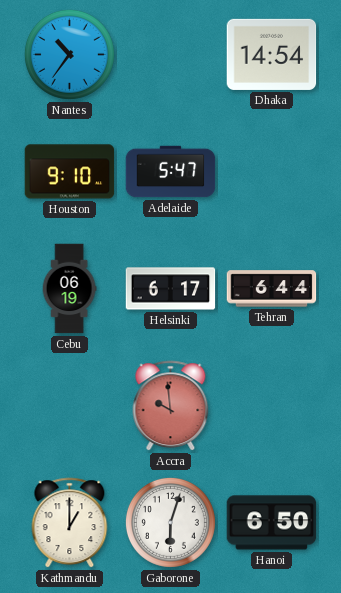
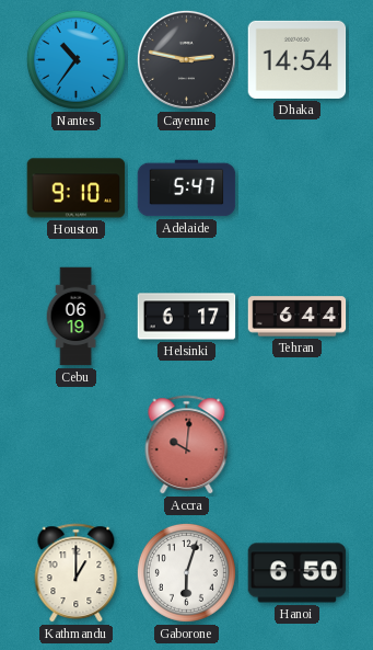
Cayenne: none -> 2:47 (186, 59)
Accra: 9:59 -> 10:01 (187, 445)
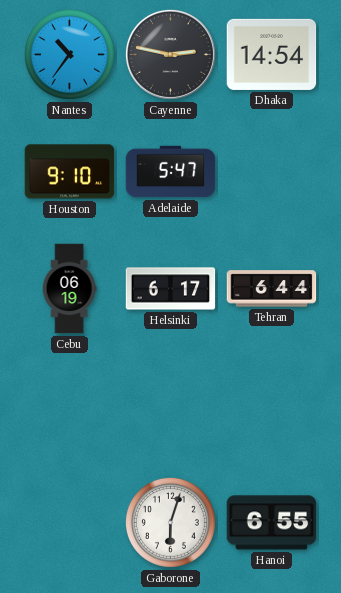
Accra: 10:01 -> none (187, 445)
Kathmandu: 1:00 -> none (77, 573)
Hanoi: 6:50 -> 6:55 (272, 523)
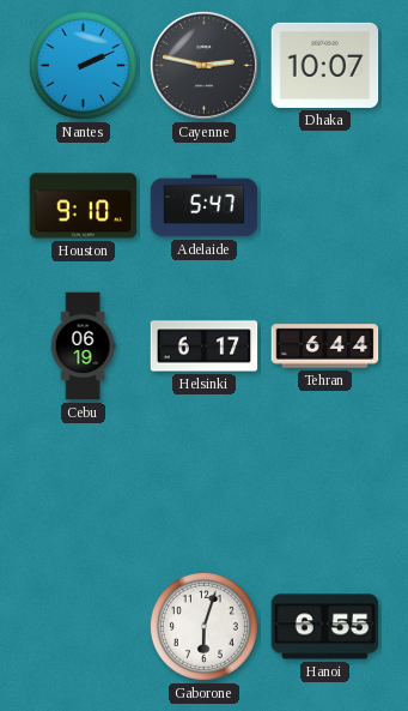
Nantes: 10:36 -> 2:11 (83, 65)
Dhaka: 14:54 -> 10:07 (325, 65)
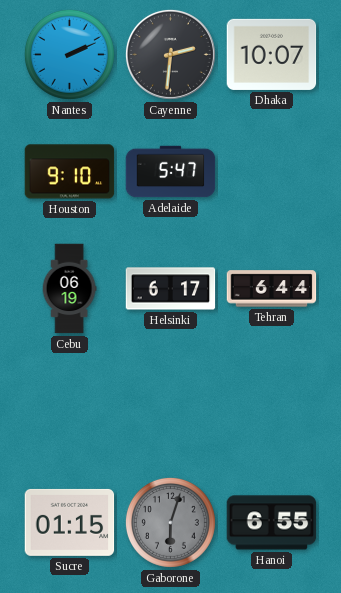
Cayenne: 2:47 -> 2:31 (170, 54)
Sucre: none -> 01:15 (70, 522)
Gaborone dial: white -> grey (170, 522)
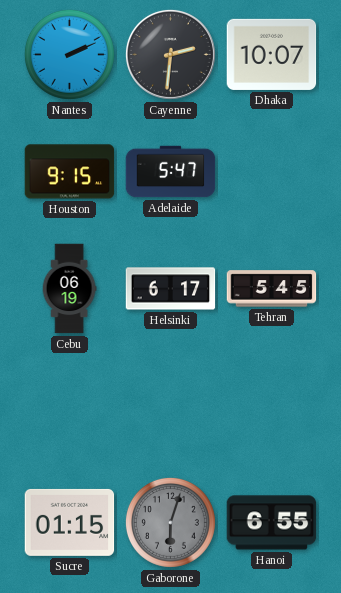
Houston: 9:10 -> 9:15 (70, 172)
Tehran: 6:44 -> 5:45 (272, 289)
